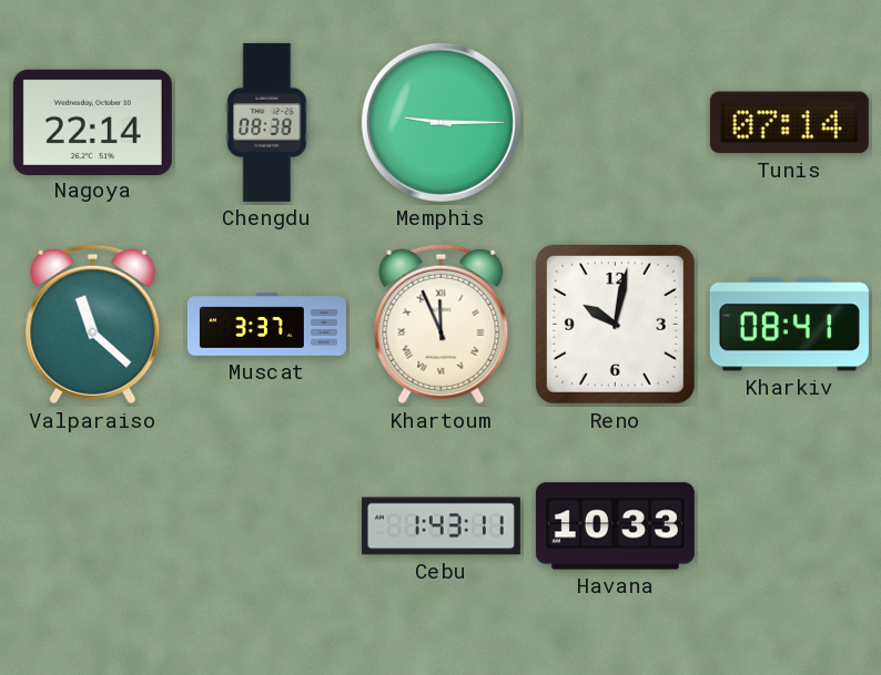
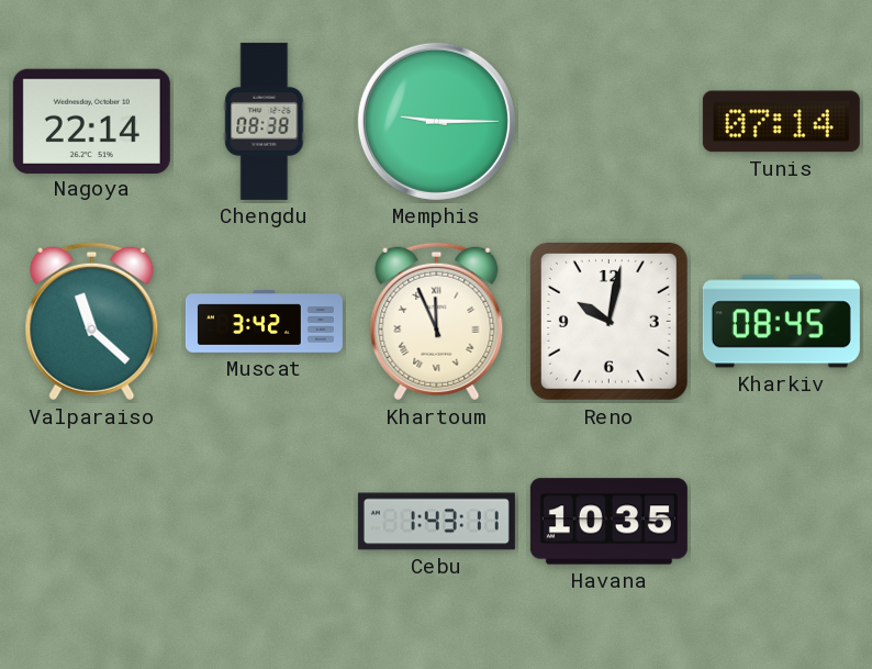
Muscat: 3:37 -> 3:42 (264, 322)
Kharkiv: 08:41 -> 08:45 (781, 322)
Havana: 10:33 -> 10:35 (608, 522)
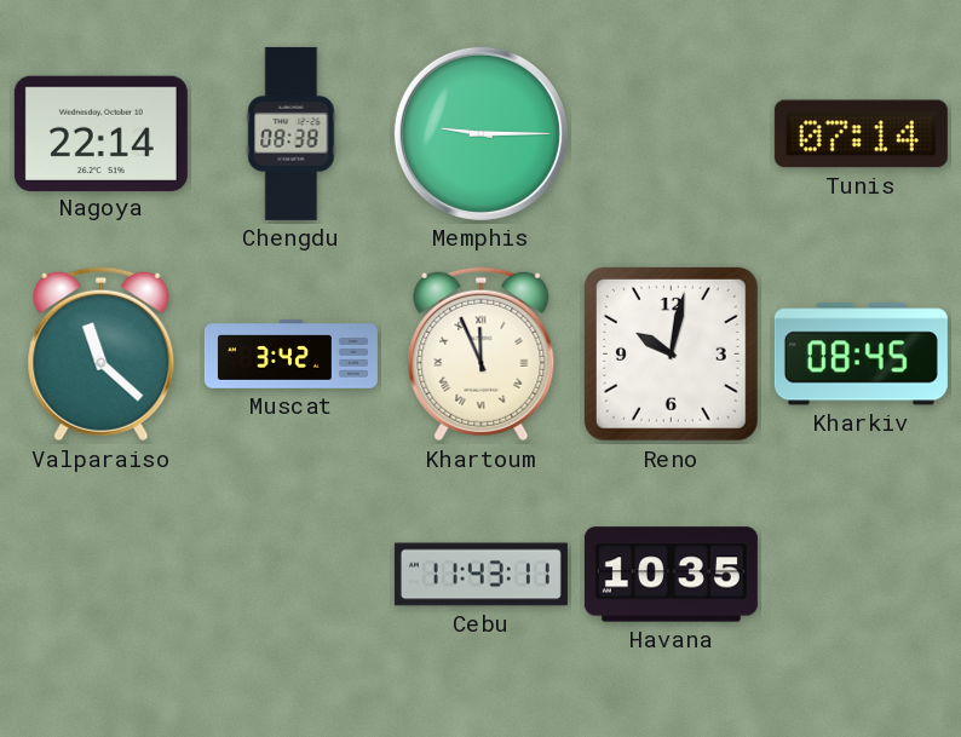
Cebu: 1:43 -> 11:43 (480, 575)
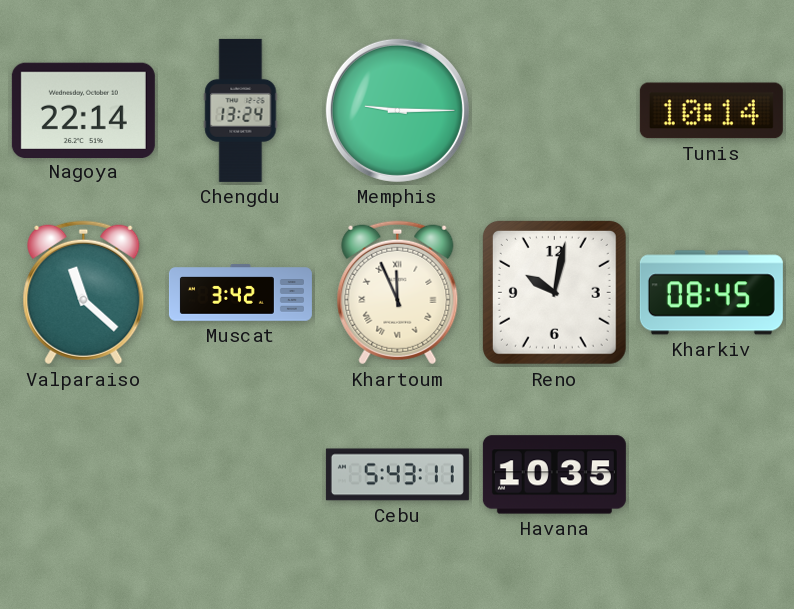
Chengdu: 08:38 -> 13:24 (241, 110)
Tunis: 07:14 -> 10:14 (711, 111)
Cebu: 11:43 -> 5:43 (397, 475)
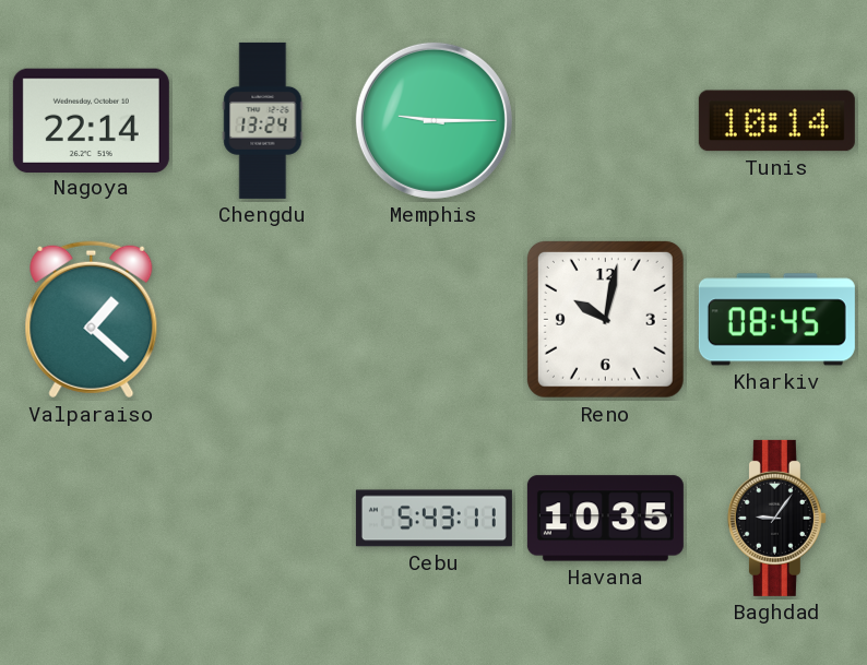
Valparaiso: 11:22 -> 1:22 (92, 320)
Muscat: 3:42 -> none (240, 293)
Khartoum: 11:56 -> none (398, 293)
Baghdad: none -> 9:06 (776, 518)
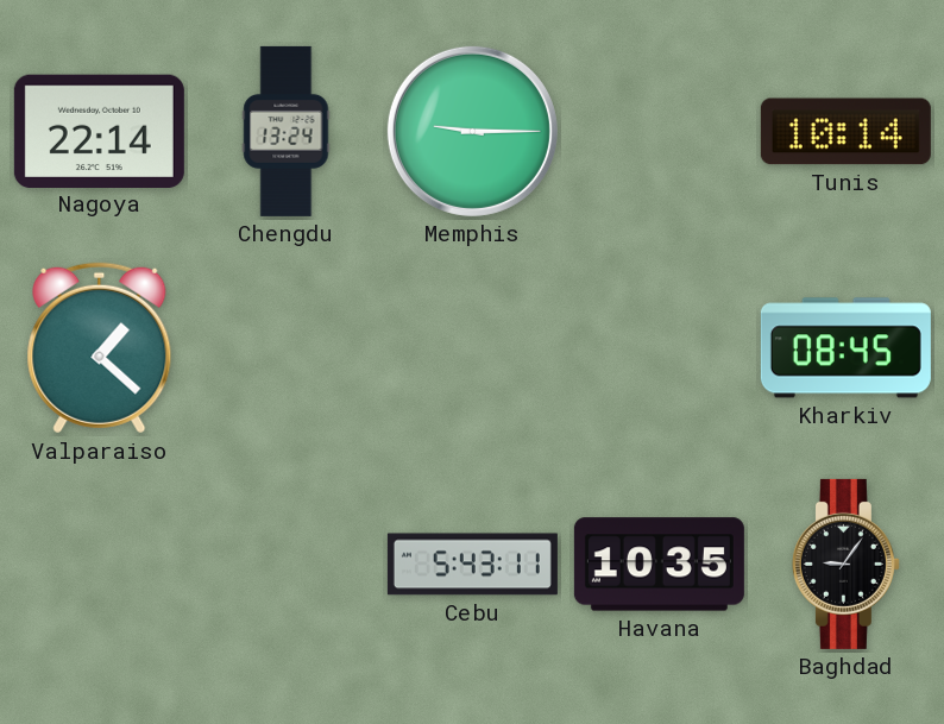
Reno: 10:02 -> none (605, 319)
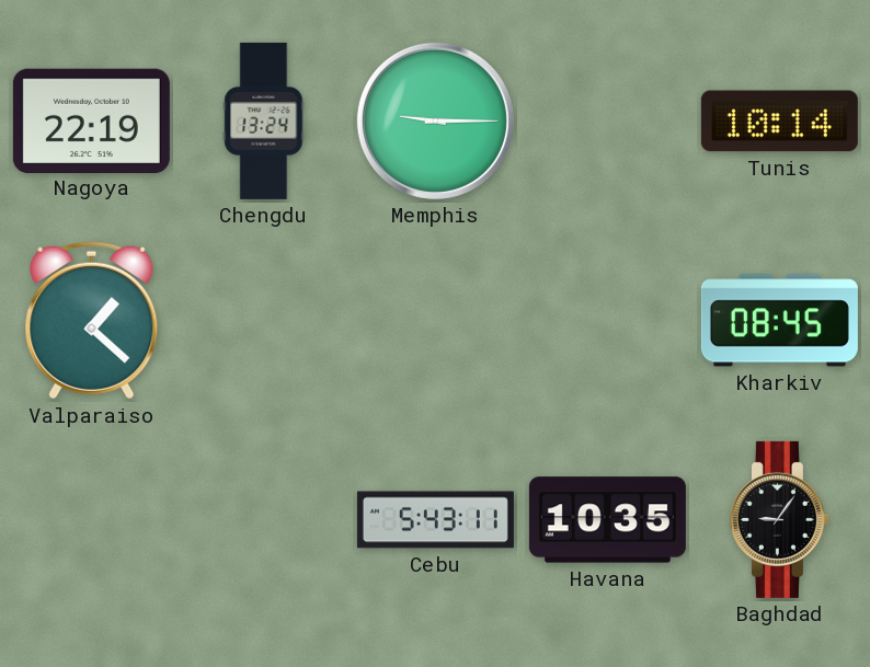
Nagoya: 22:14 -> 22:19 (91, 120)
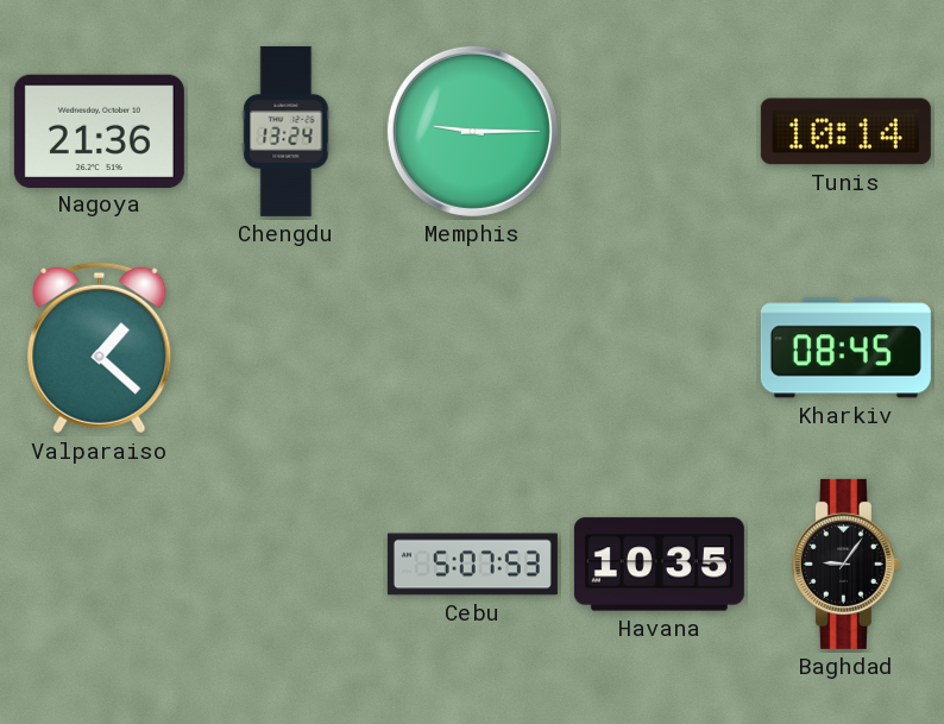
Nagoya: 22:19 -> 21:36 (99, 131)
Cebu: 5:43 -> 5:07 (472, 565)
